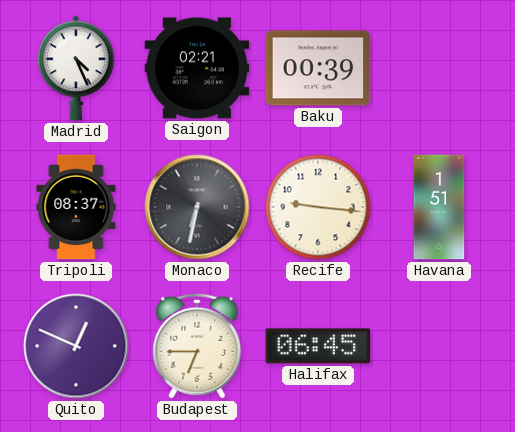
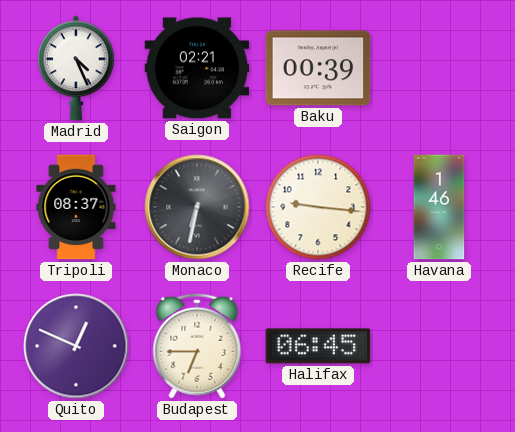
Havana: 1:51 -> 1:46 (439, 207)
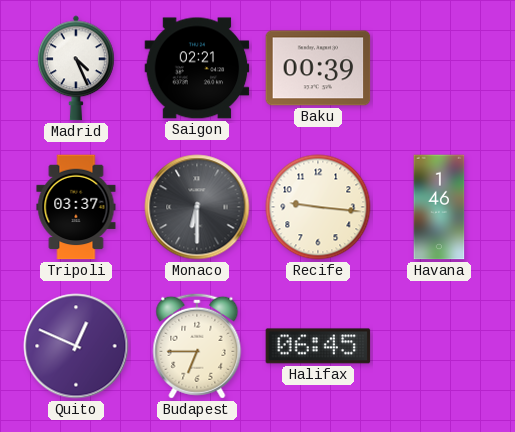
Tripoli: 08:37 -> 03:37 (76, 207)
Monaco: 6:32 -> 6:30 (197, 207)
